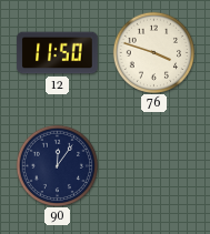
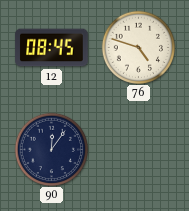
12: 11:50 -> 08:45 (52, 48)
76: 3:48 -> 4:48 (138, 47)
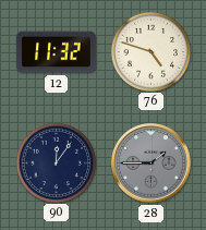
12: 08:45 -> 11:32 (57, 52)
28: none -> 1:45 (152, 164)
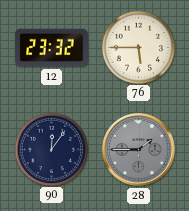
12: 11:32 -> 23:32 (52, 48)
76: 4:48 -> 5:45 (138, 47)
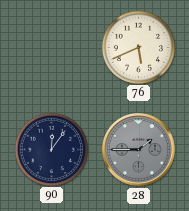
12: 23:32 -> none (52, 48)
76: 5:45 -> 5:41 (138, 47)
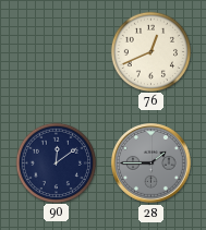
76: 5:41 -> 12:41 (150, 51)
90: 12:06 -> 12:09 (56, 162)
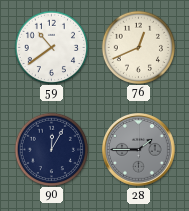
59: none -> 10:39 (51, 47)
90: 12:09 -> 12:05 (51, 149)
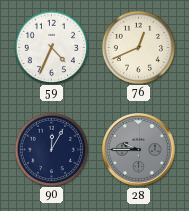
59: 10:39 -> 4:34 (51, 47)
28: 1:45 -> 9:45 (139, 150)
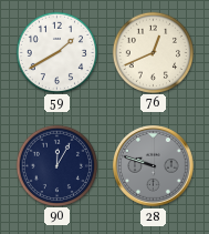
59: 4:34 -> 1:40 (56, 52)
28: 9:45 -> 9:48 (154, 166)
